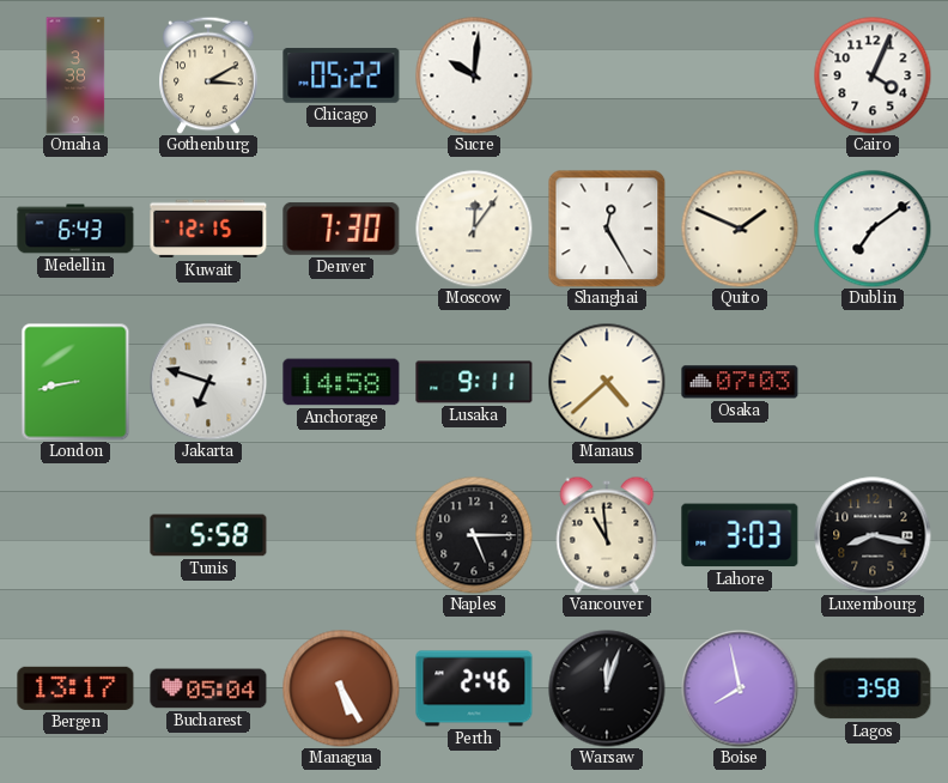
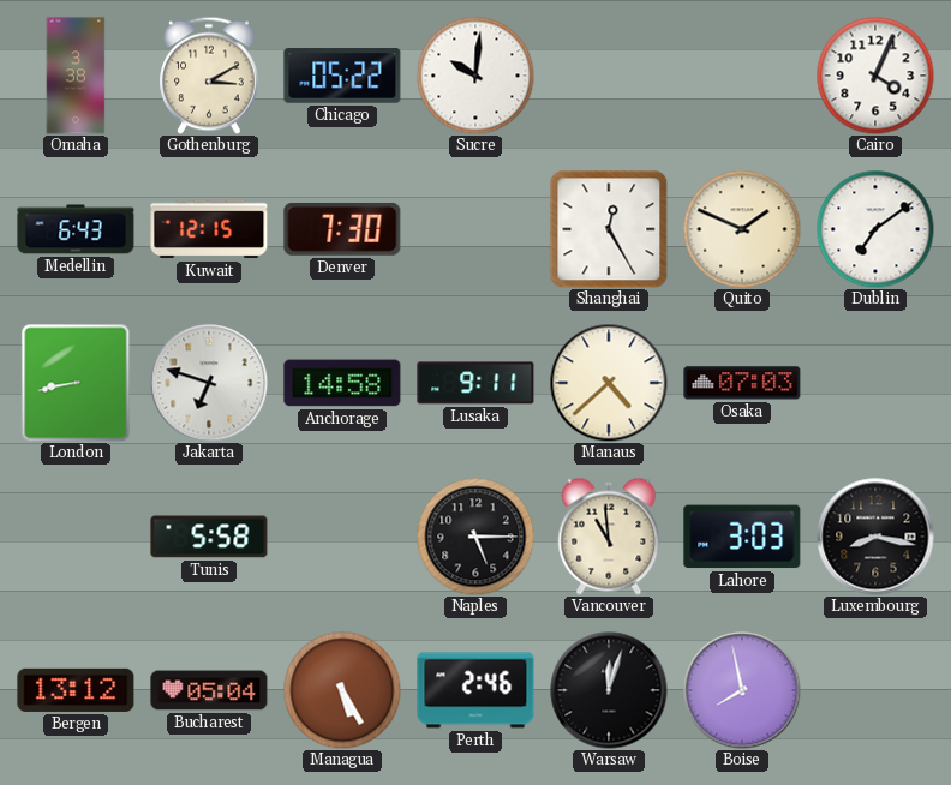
Moscow: 12:06 -> none (474, 229)
Bergen: 13:17 -> 13:12 (76, 690)
Lagos: 3:58 -> none (873, 688)
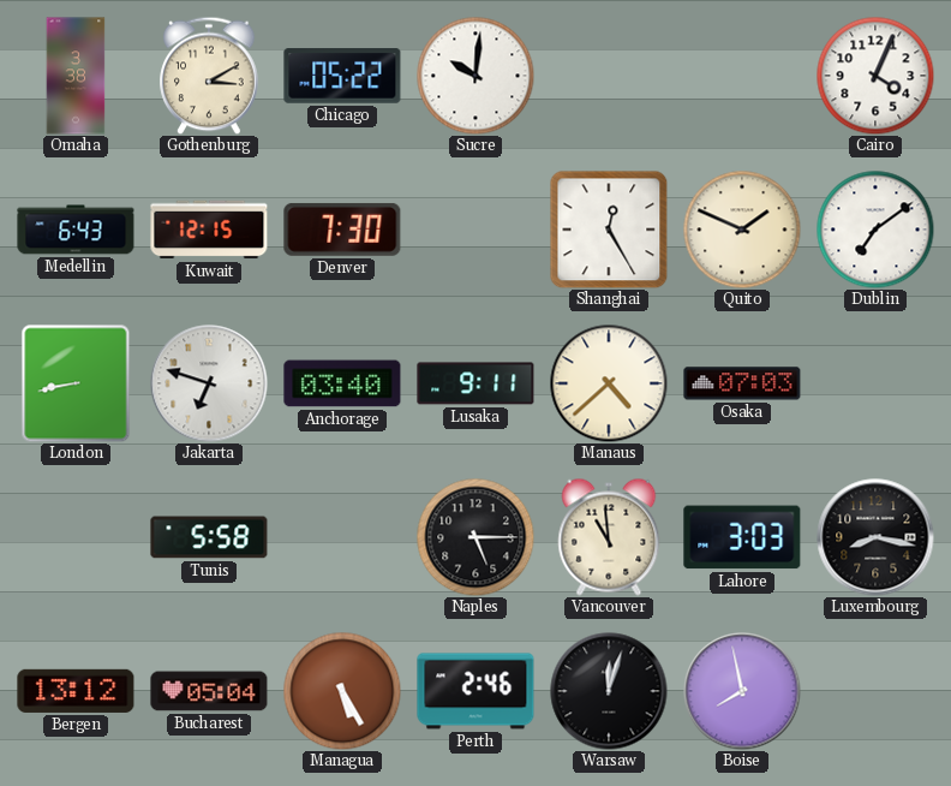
Anchorage: 14:58 -> 03:40 (342, 383)
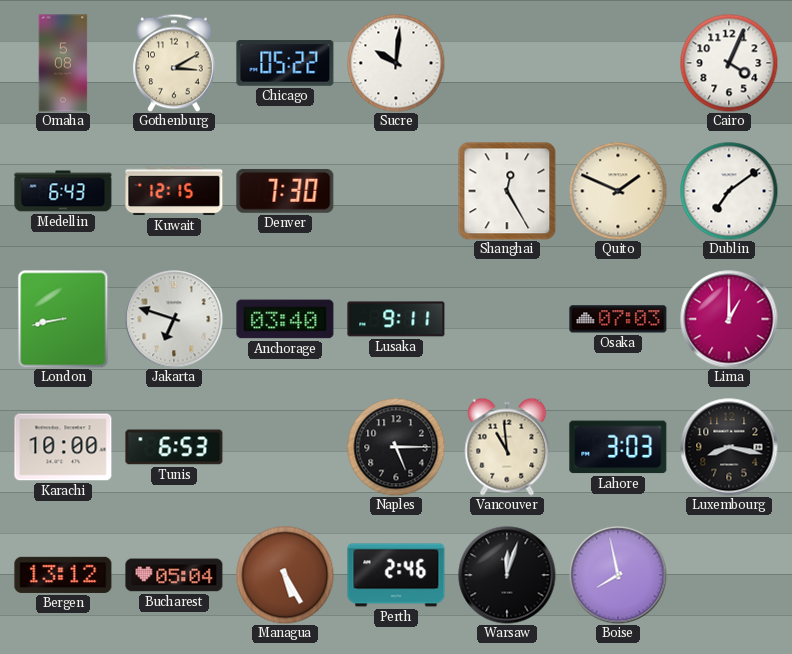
Omaha: 3:38 -> 5:08 (63, 63)
Manaus: 4:38 -> none (609, 383)
Lima: none -> 1:00 (729, 319)
Karachi: none -> 10:00 (63, 447)
Tunis: 5:58 -> 6:53 (174, 447)
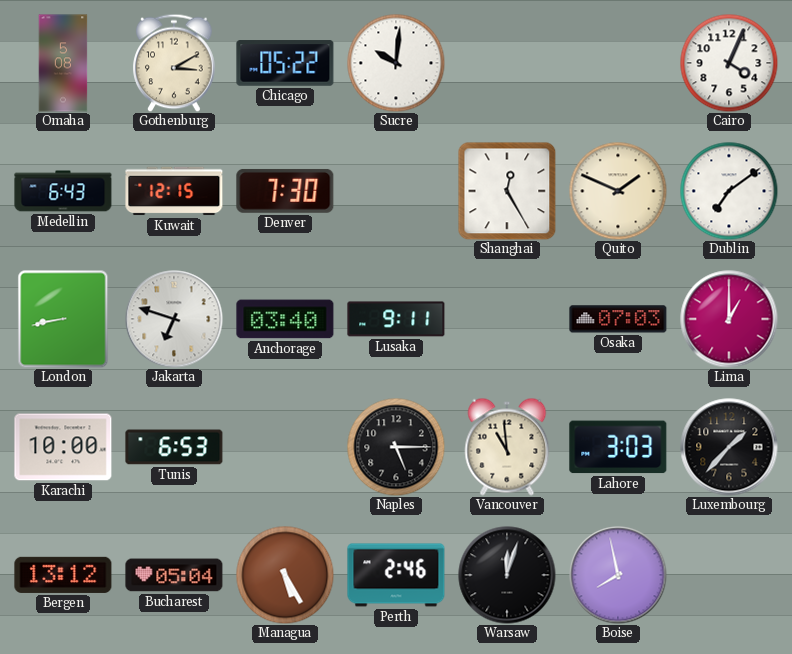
Luxembourg: 8:17 -> 1:37 (729, 447)
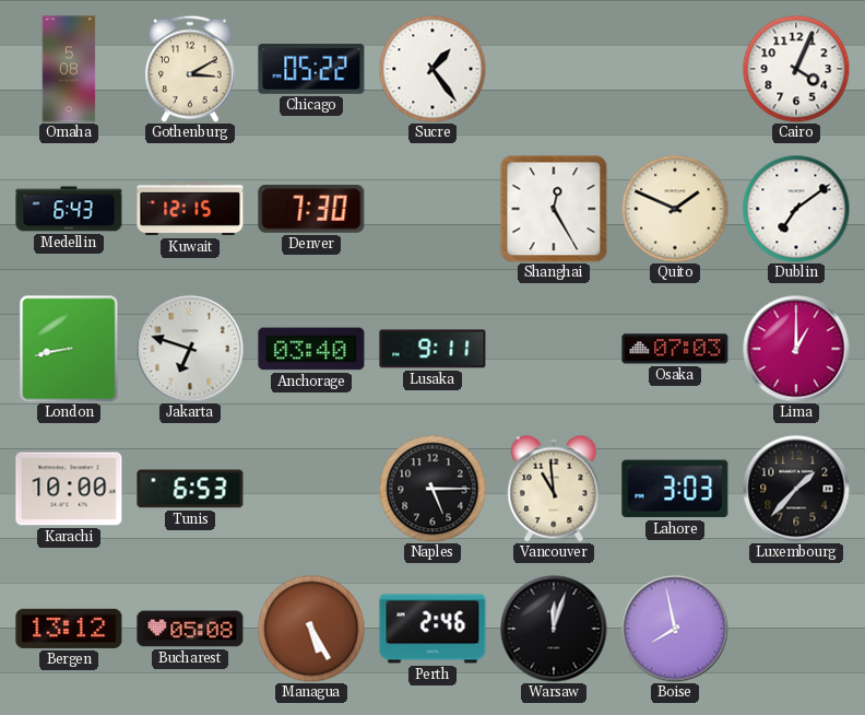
Sucre: 10:01 -> 1:24 (432, 69)
Bucharest: 05:04 -> 05:08 (190, 629)
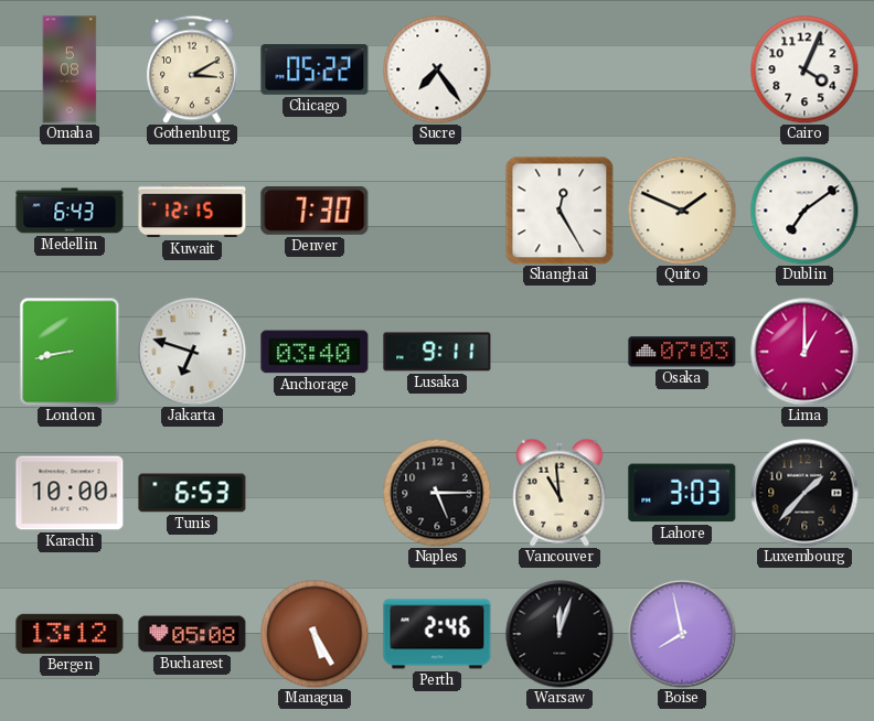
Sucre: 1:24 -> 7:24 (437, 69)
